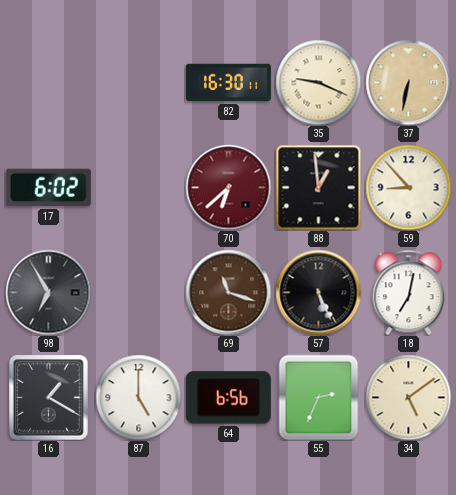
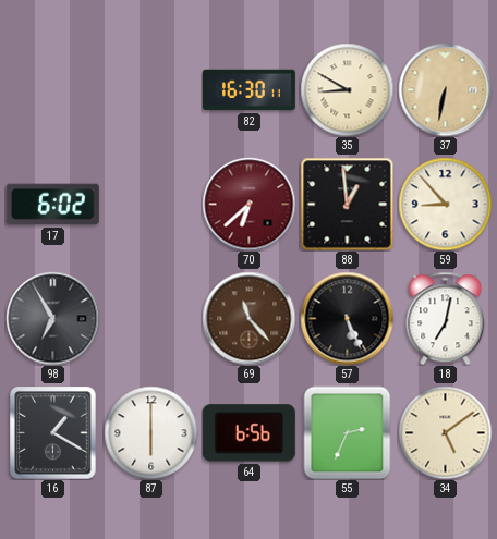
35: 9:19 -> 8:50 (347, 89)
69: 11:18 -> 11:23 (248, 318)
87: 5:00 -> 6:00 (150, 432)
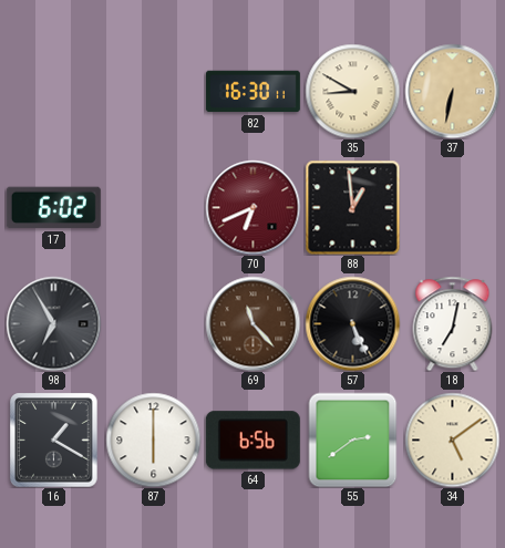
70: 6:38 -> 6:41 (252, 207)
59: 8:53 -> none (445, 204)
55: 2:34 -> 2:39 (353, 440)
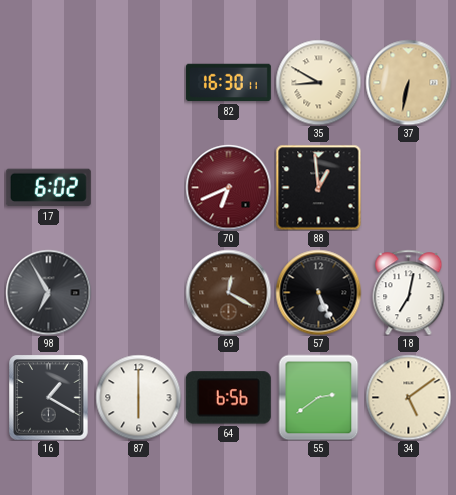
69: 11:23 -> 12:20 (228, 292)
